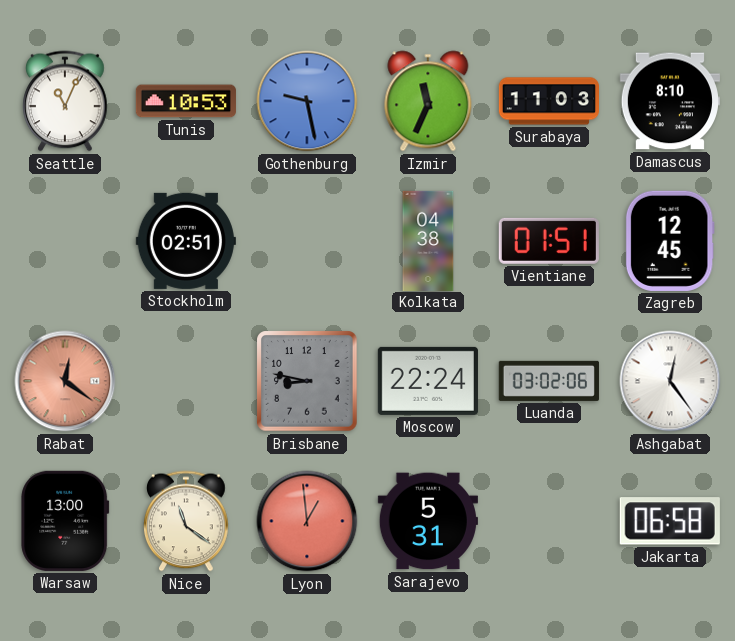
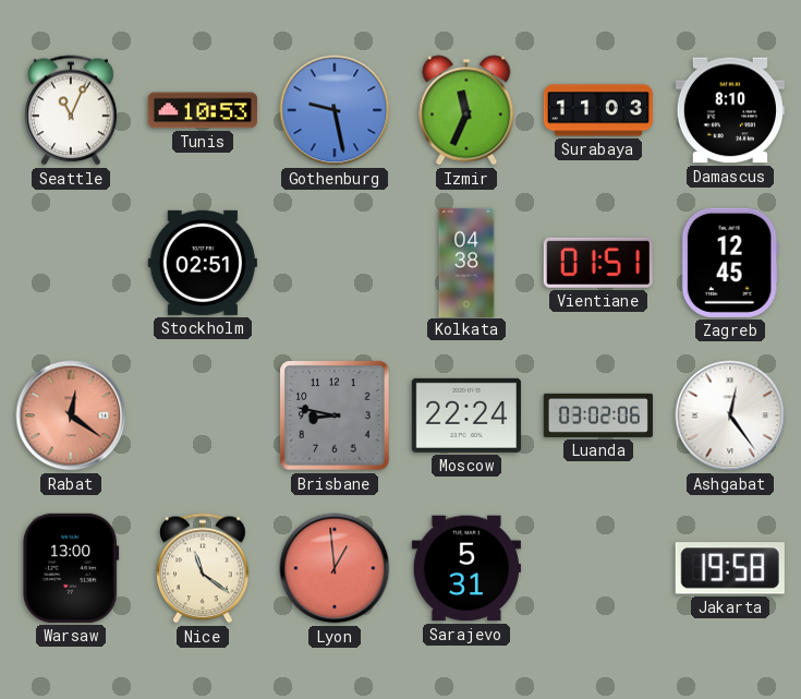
Jakarta: 06:58 -> 19:58 (730, 568)
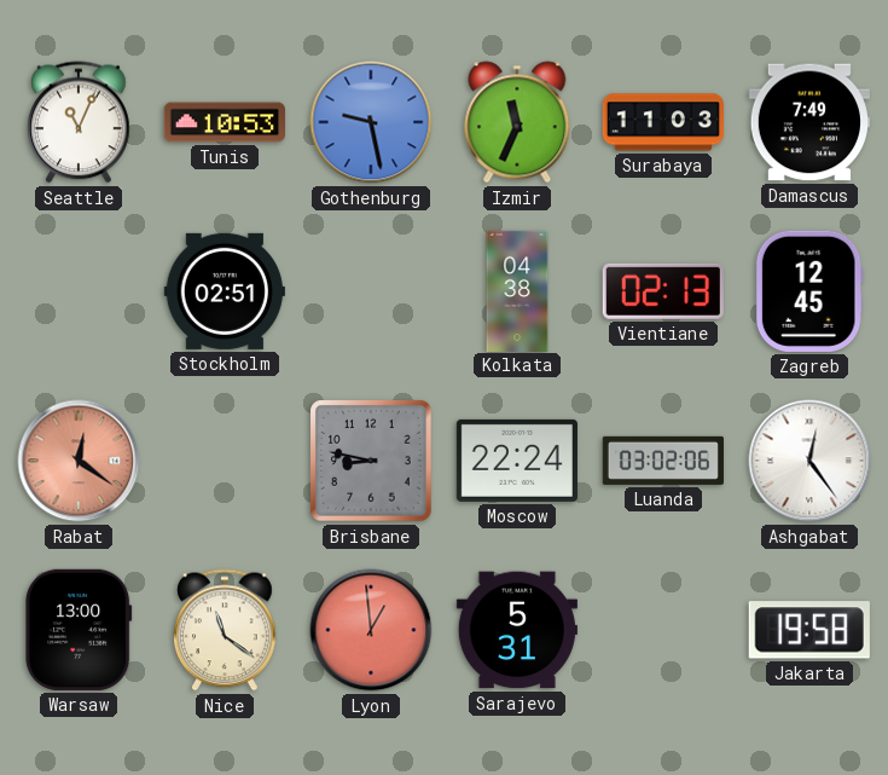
Damascus: 8:10 -> 7:49 (809, 122)
Vientiane: 01:51 -> 02:13 (663, 291)
